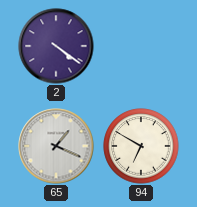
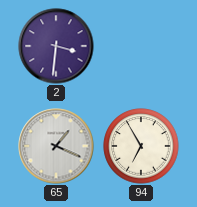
2: 4:21 -> 3:31 (56, 46)
94: 6:50 -> 6:55 (141, 146)
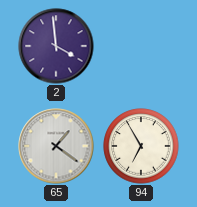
2: 3:31 -> 3:59 (56, 46)
65: 1:19 -> 1:21 (56, 146)
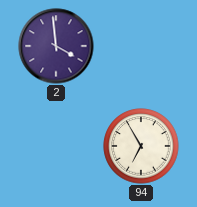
65: 1:21 -> none (56, 146)
